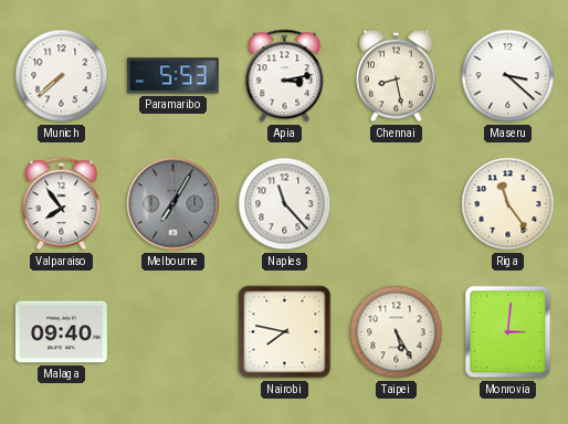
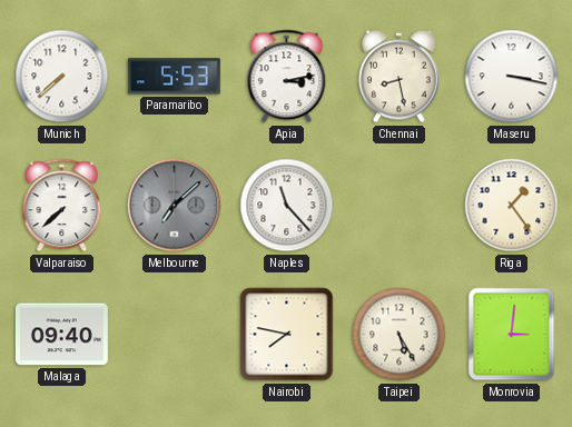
Maseru: 3:22 -> 3:17 (512, 77)
Valparaiso: 7:54 -> 7:38 (62, 206)
Melbourne: 7:05 -> 7:08 (175, 206)
Riga: 11:24 -> 1:24 (512, 206)
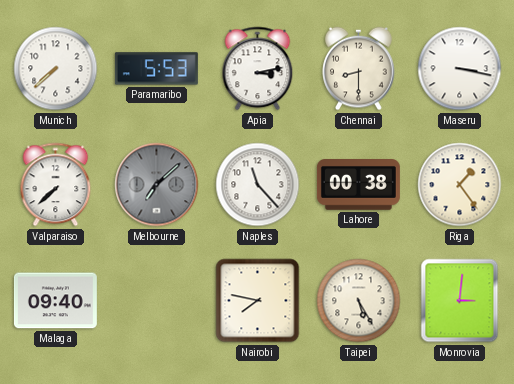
Chennai: 8:28 -> 8:30 (359, 69)
Lahore: none -> 00:38 (358, 185)
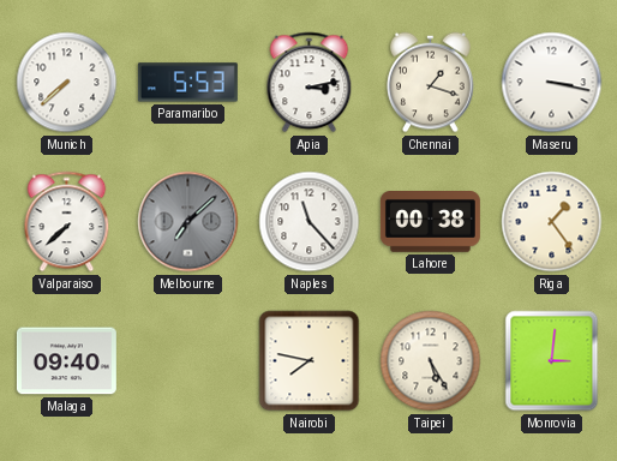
Chennai: 8:30 -> 1:18 (431, 83)
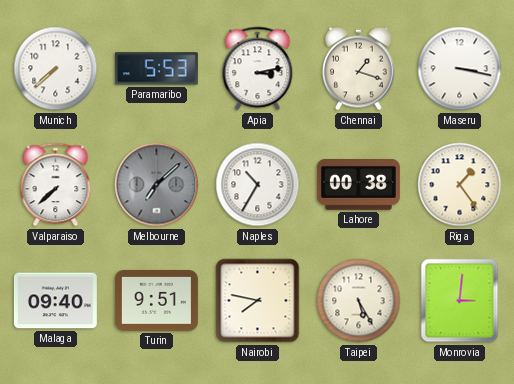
Naples: 11:23 -> 10:35 (258, 185)
Turin: none -> 9:51 (156, 300)
